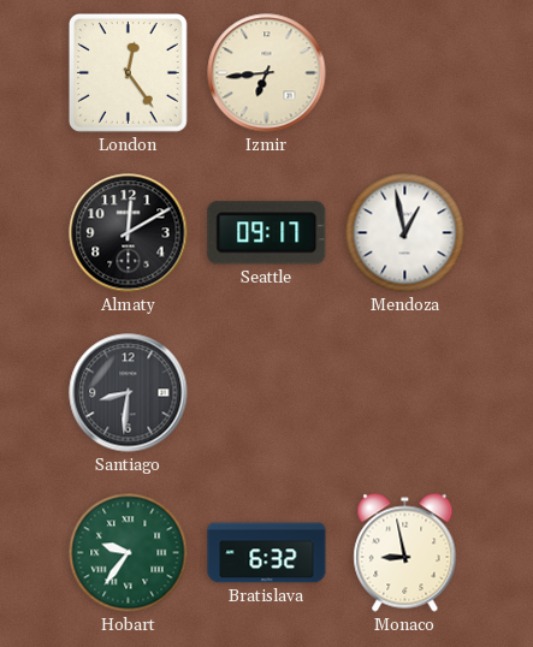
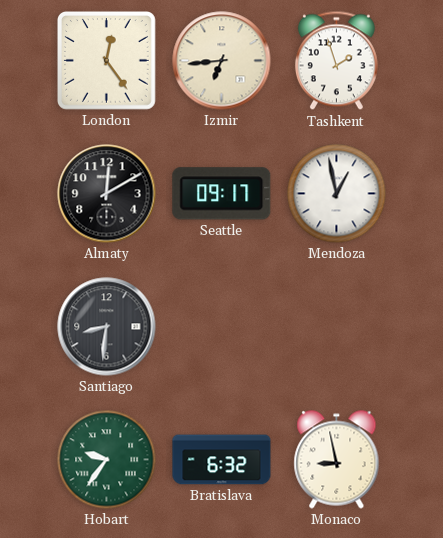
Tashkent: none -> 1:57 (336, 61)
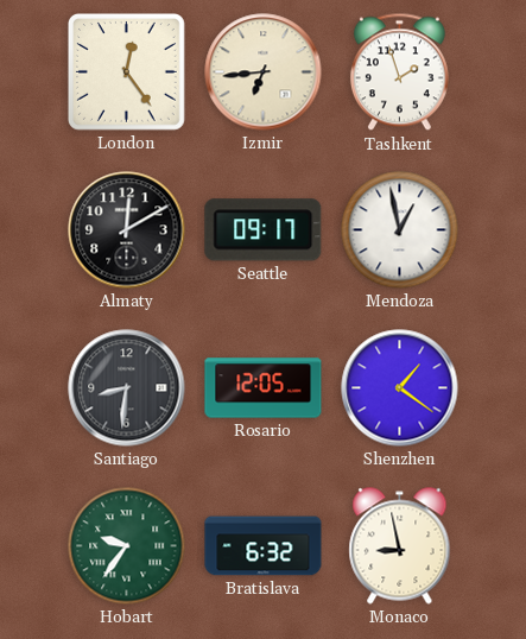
Rosario: none -> 12:05 (264, 388)
Shenzhen: none -> 1:21 (400, 388)
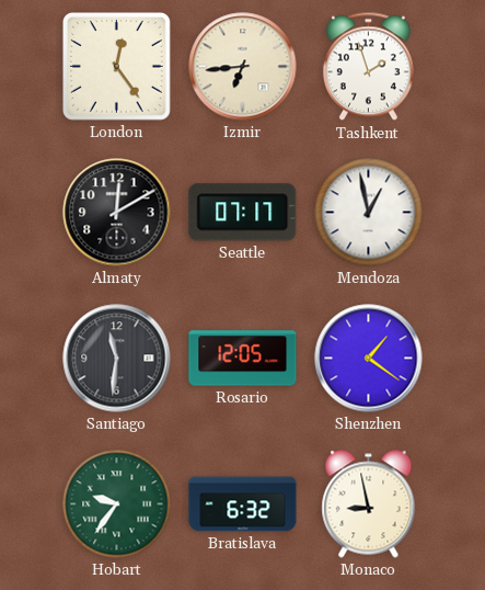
Seattle: 09:17 -> 07:17 (243, 213)
Santiago: 8:31 -> 11:31 (117, 359)
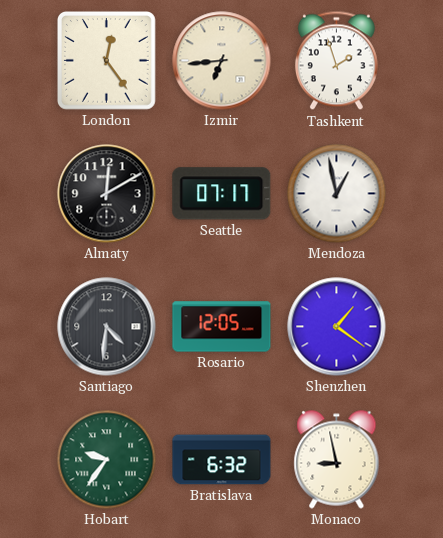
Santiago: 11:31 -> 4:31 (107, 327)
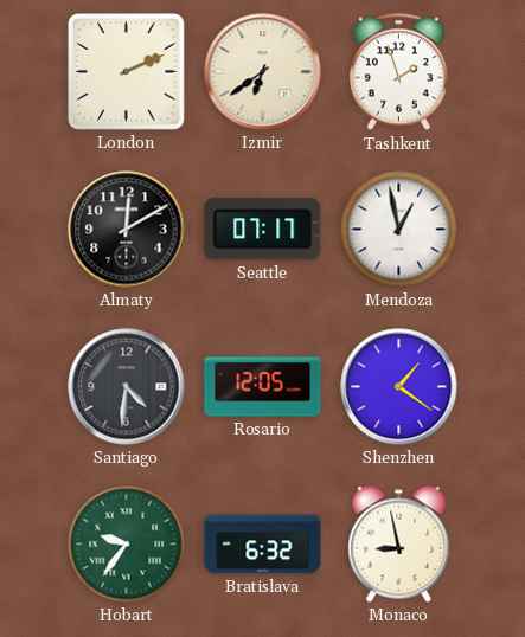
London: 12:24 -> 2:11 (126, 71)
Izmir: 6:44 -> 6:39 (263, 72)
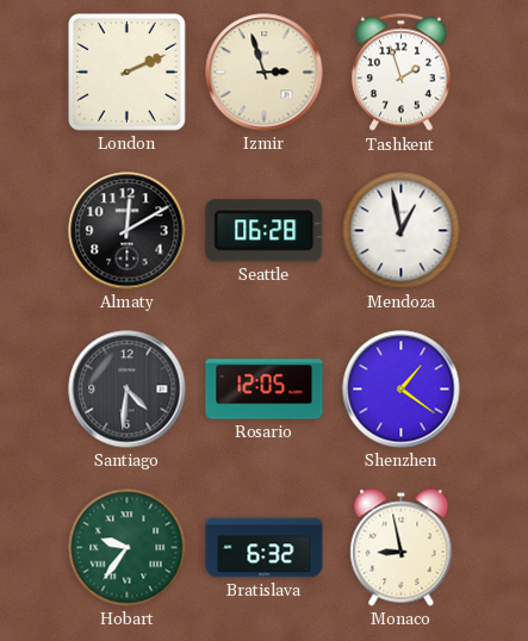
Izmir: 6:39 -> 2:57 (265, 73)
Seattle: 07:17 -> 06:28 (265, 231)
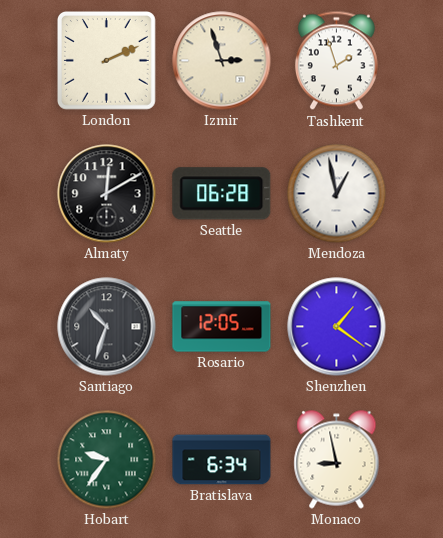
Santiago: 4:31 -> 10:33 (107, 327)
Bratislava: 6:32 -> 6:34 (222, 460)
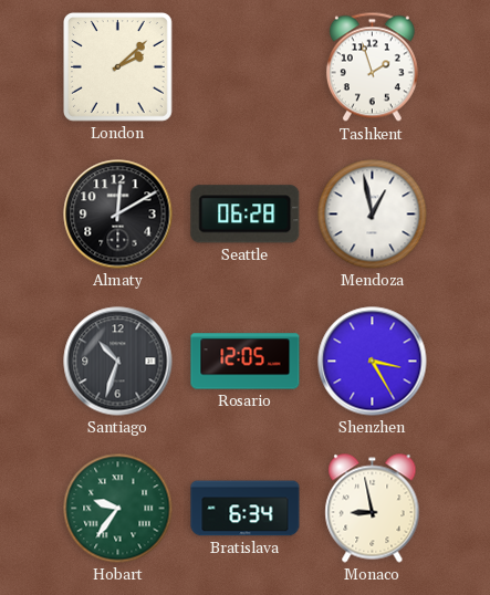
London: 2:11 -> 2:08 (117, 66)
Izmir: 2:57 -> none (222, 61)
Shenzhen: 1:21 -> 3:25 (373, 362)
